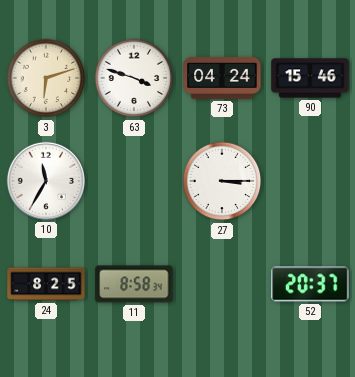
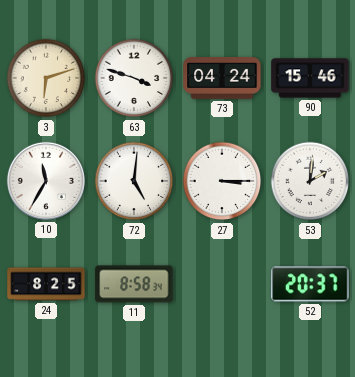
72: none -> 5:01 (134, 181)
53: none -> 2:01 (310, 181)
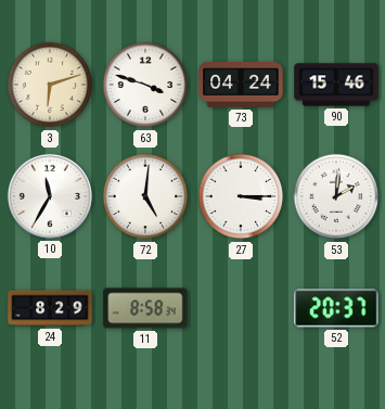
24: 8:25 -> 8:29 (50, 308)
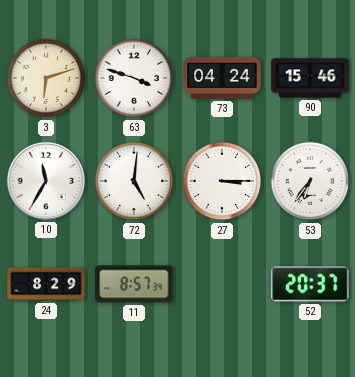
53: 2:01 -> 6:36 (310, 181)
11: 8:58 -> 8:57 (134, 284)
